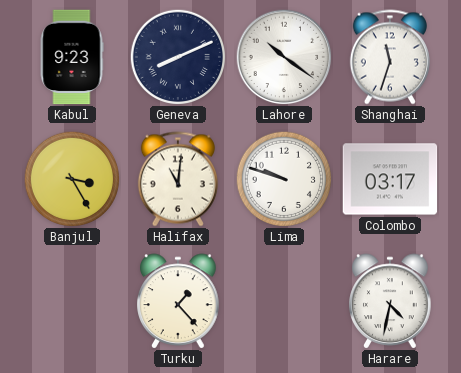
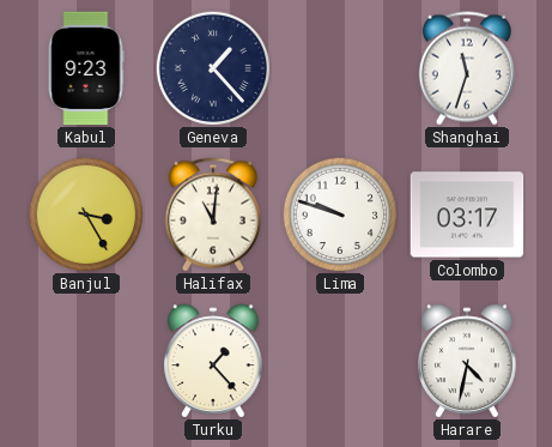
Geneva: 8:11 -> 1:23 (212, 67)
Lahore: 10:21 -> none (284, 57)
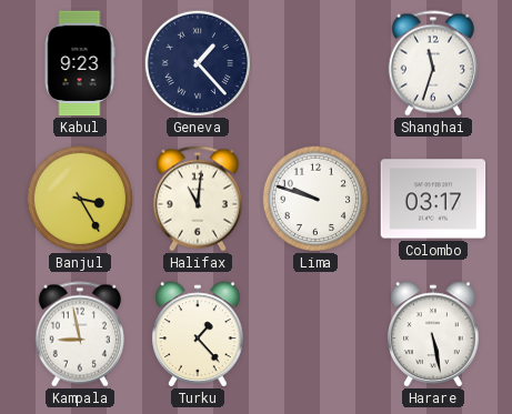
Kampala: none -> 8:58 (80, 334)
Harare: 4:32 -> 5:28 (433, 334)
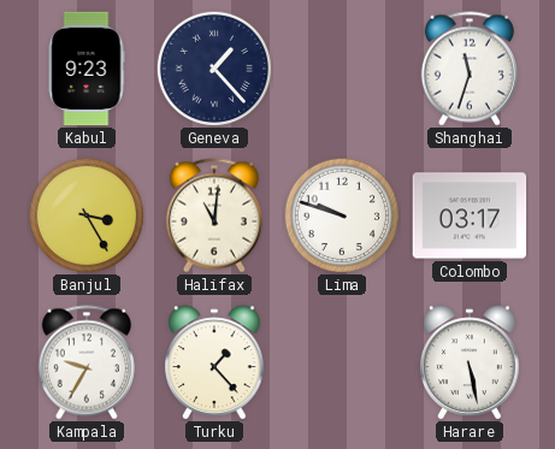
Kampala: 8:58 -> 9:35 (87, 362)
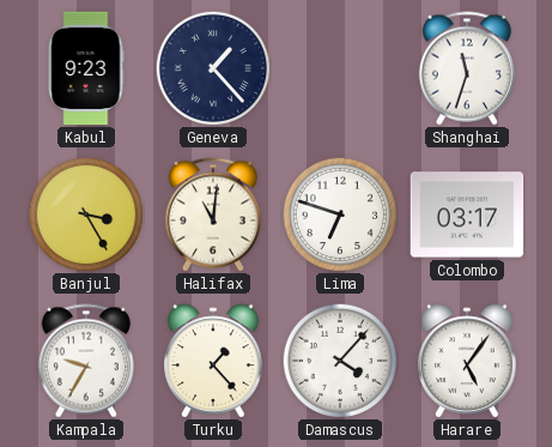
Lima: 9:48 -> 6:48 (339, 213)
Damascus: none -> 4:07 (339, 360)
Harare: 5:28 -> 5:06 (467, 361)
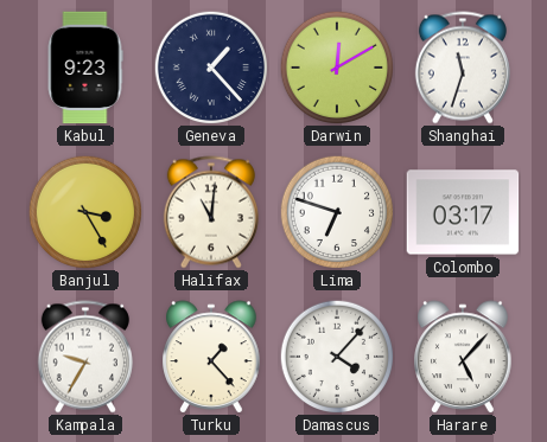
Darwin: none -> 12:10 (336, 66)
Harare: 5:06 -> 5:07 (463, 357)
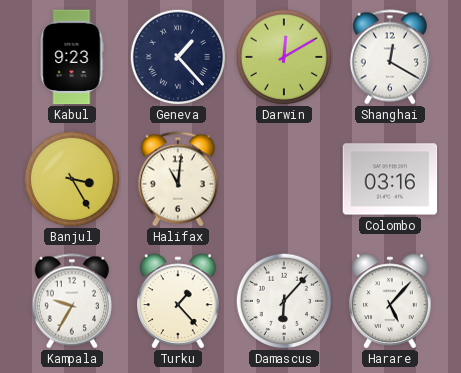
Shanghai: 11:33 -> 12:20 (390, 57)
Lima: 6:48 -> none (336, 211)
Colombo: 03:17 -> 03:16 (390, 179)
Damascus: 4:07 -> 6:07 (283, 300)
